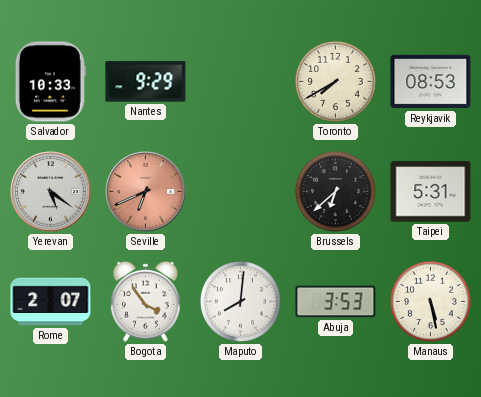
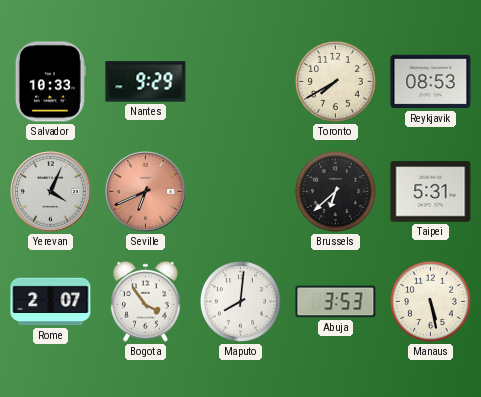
Yerevan: 5:21 -> 4:04 (51, 192)
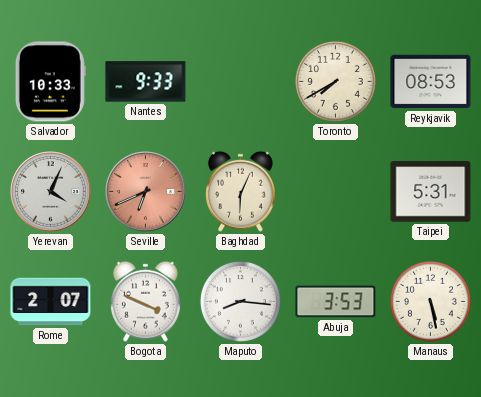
Nantes: 9:29 -> 9:33 (146, 82)
Baghdad: none -> 6:04 (240, 191)
Brussels: 6:38 -> none (335, 191)
Bogota: 3:54 -> 3:49 (145, 301)
Maputo: 8:01 -> 8:16 (240, 301)
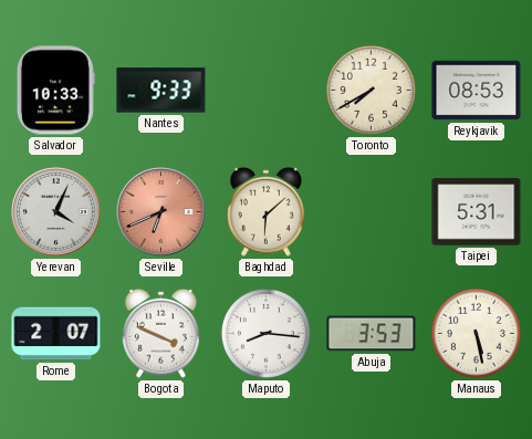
Baghdad: 6:04 -> 6:08 (265, 211)
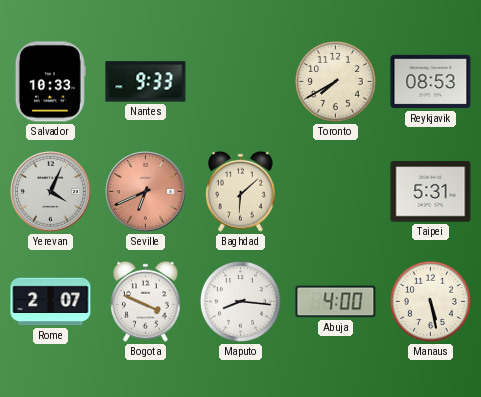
Abuja: 3:53 -> 4:00 (336, 302)
